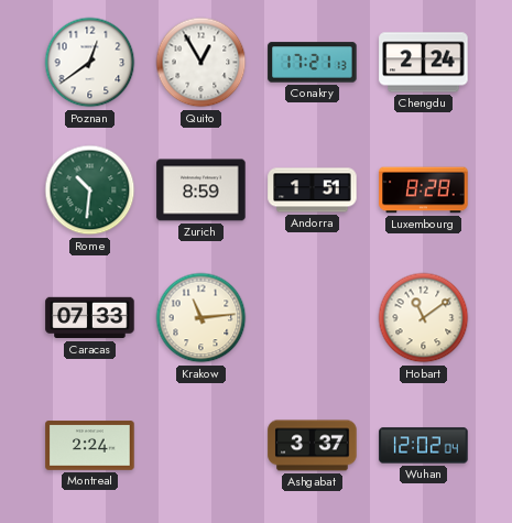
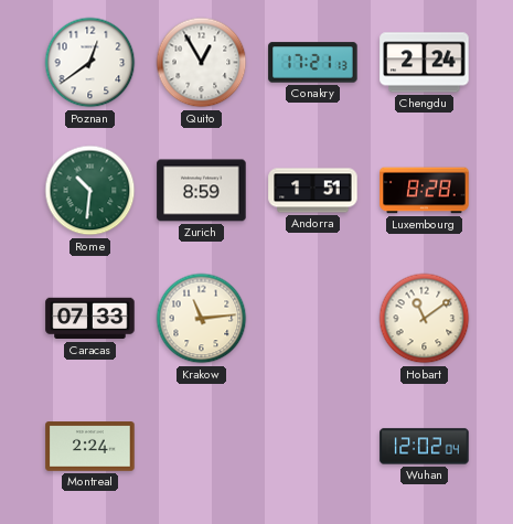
Ashgabat: 3:37 -> none (313, 446)
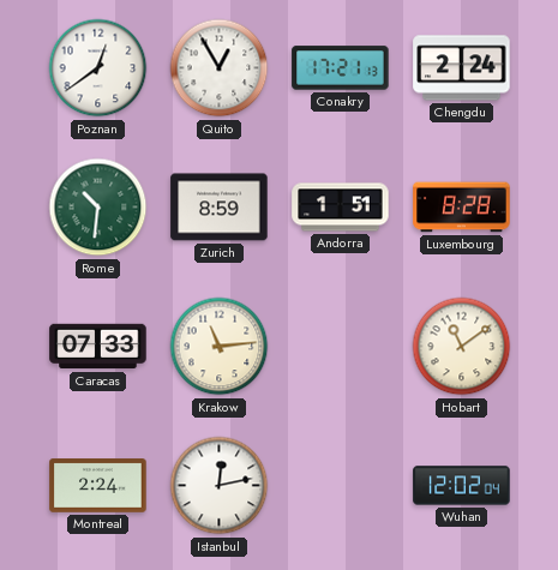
Istanbul: none -> 12:13 (220, 486)
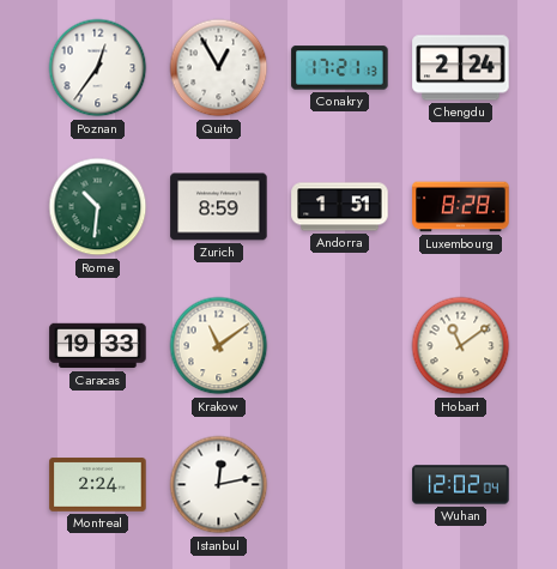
Poznan: 12:39 -> 12:36 (98, 68)
Caracas: 07:33 -> 19:33 (98, 346)
Krakow: 11:14 -> 11:09 (219, 346)
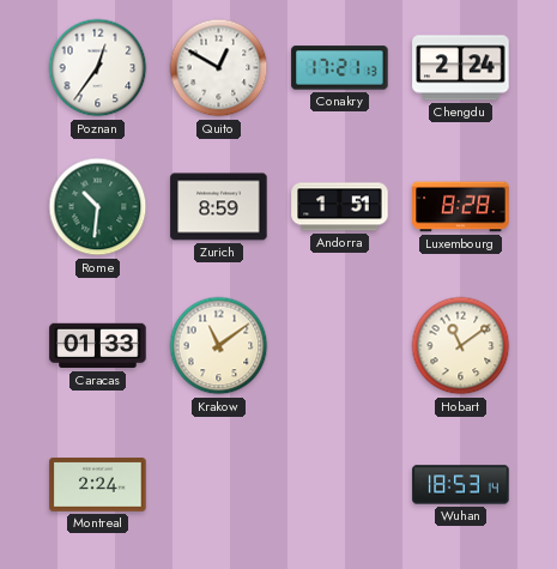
Quito: 12:55 -> 12:50 (219, 68)
Caracas: 19:33 -> 01:33 (98, 346)
Istanbul: 12:13 -> none (219, 485)
Wuhan: 12:02 -> 18:53 (461, 485)
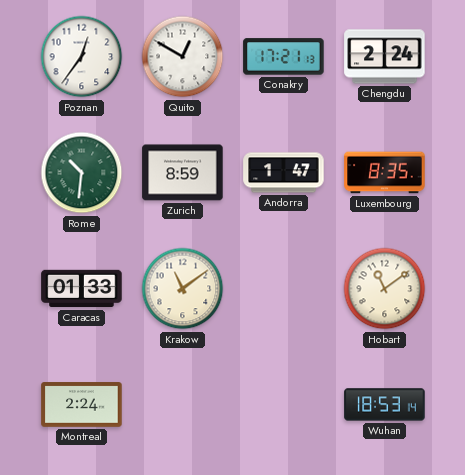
Andorra: 1:51 -> 1:47 (284, 173)
Luxembourg: 8:28 -> 8:35 (385, 173)
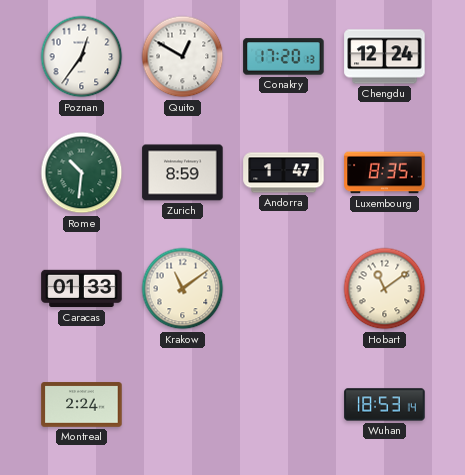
Conakry: 17:21 -> 17:20 (284, 57)
Chengdu: 2:24 -> 12:24 (385, 57)
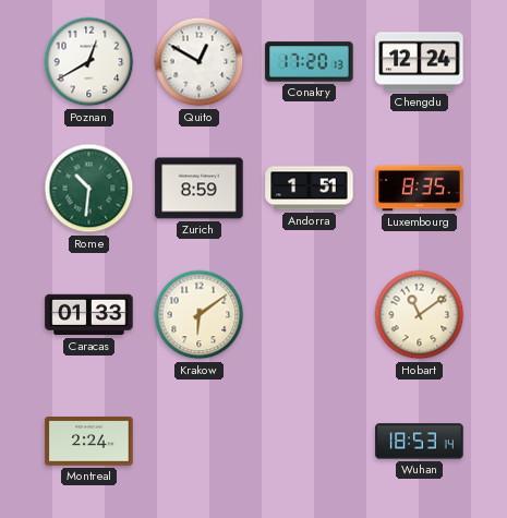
Poznan: 12:36 -> 12:40 (89, 62)
Andorra: 1:47 -> 1:51 (310, 189)
Krakow: 11:09 -> 6:09 (200, 315)
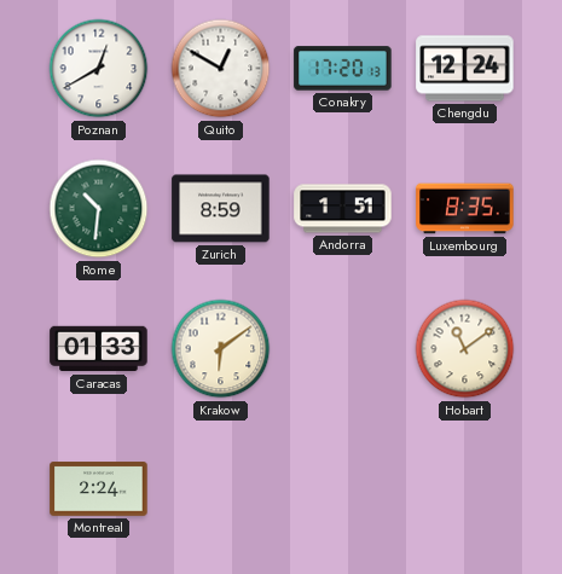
Wuhan: 18:53 -> none (420, 442)
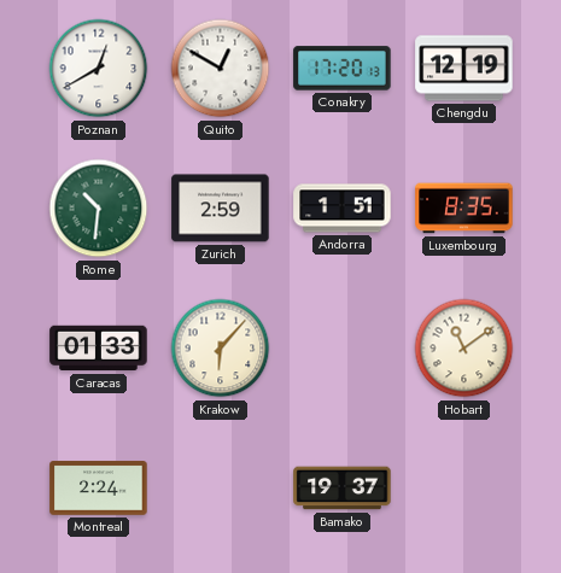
Chengdu: 12:24 -> 12:19 (464, 69)
Zurich: 8:59 -> 2:59 (221, 209)
Krakow: 6:09 -> 6:07 (221, 349)
Bamako: none -> 19:37 (343, 489)
